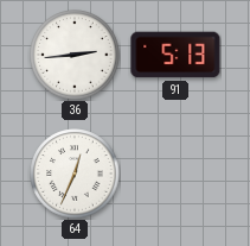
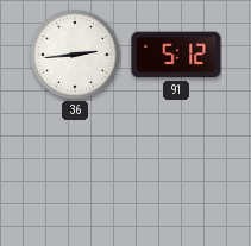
91: 5:13 -> 5:12 (176, 55)
64: 12:34 -> none (75, 174)
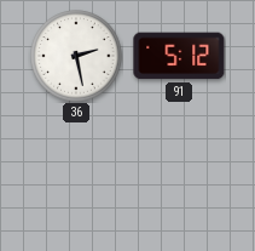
36: 2:44 -> 2:28 (76, 56)
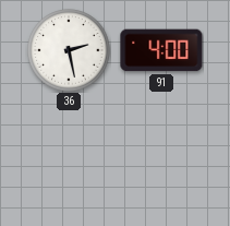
91: 5:12 -> 4:00 (161, 50)
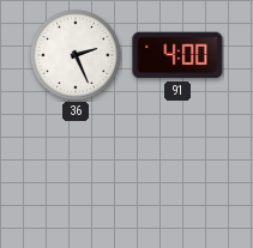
36: 2:28 -> 2:26 (76, 55)
